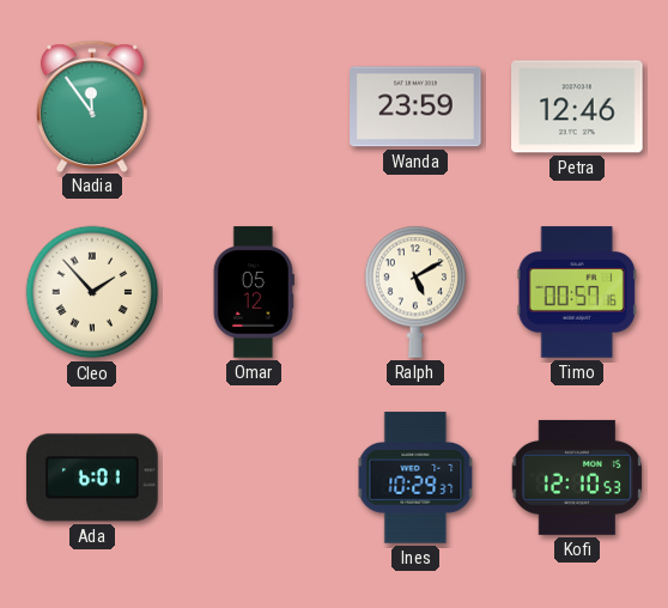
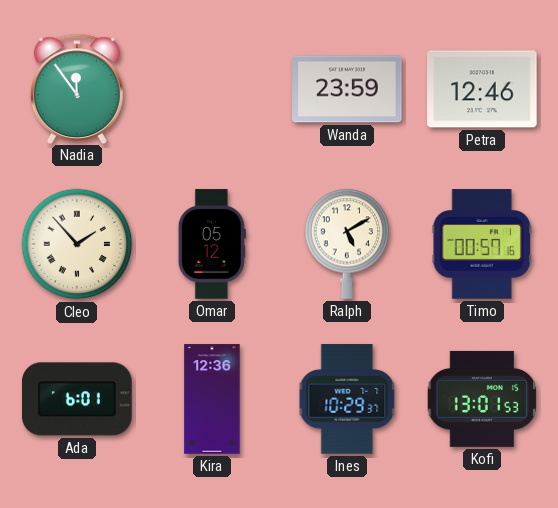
Kira: none -> 12:36 (212, 399)
Kofi: 12:10 -> 13:01 (482, 399)
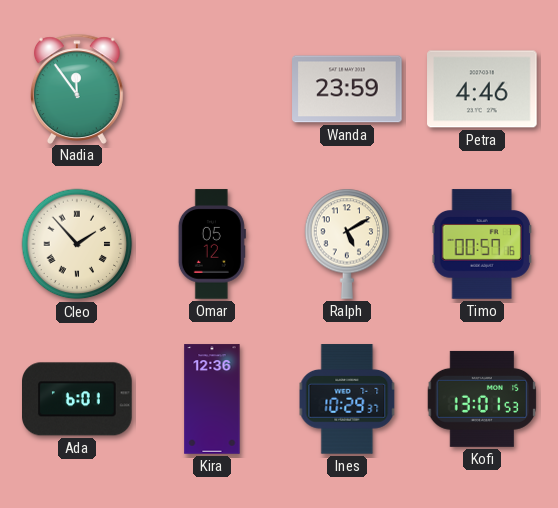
Petra: 12:46 -> 4:46 (482, 89)
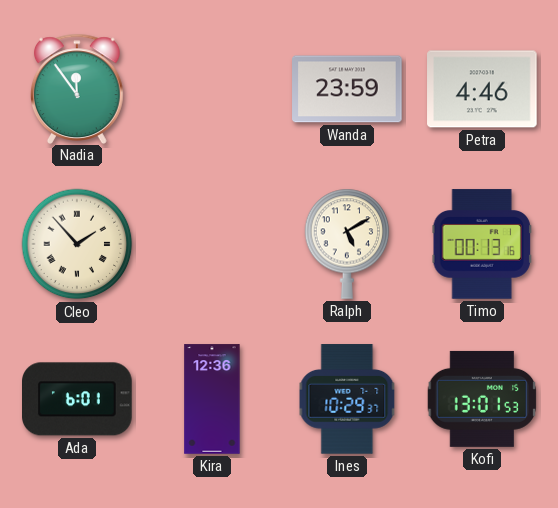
Omar: 05:12 -> none (212, 244)
Timo: 00:57 -> 00:13 (482, 244)
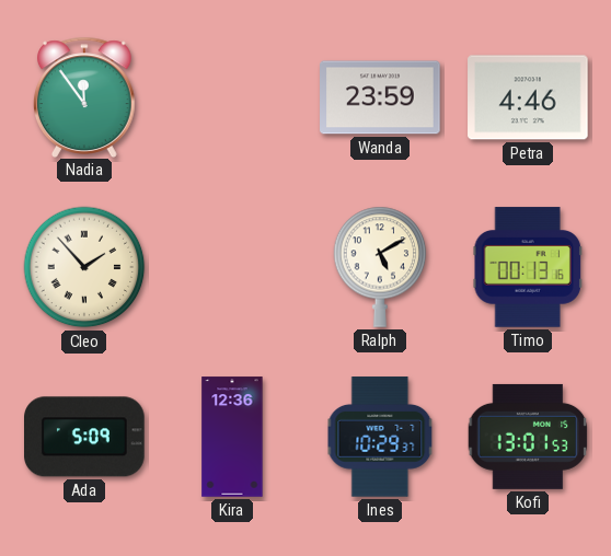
Ada: 6:01 -> 5:09 (85, 437)
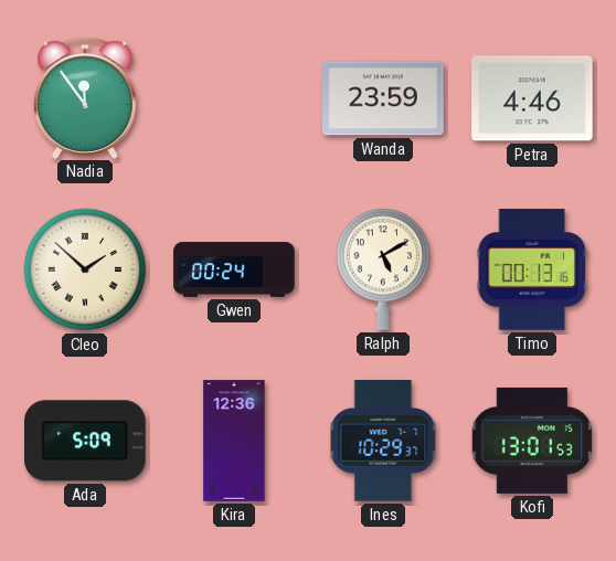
Cleo: 1:53 -> 1:52 (85, 269)
Gwen: none -> 00:24 (234, 269)
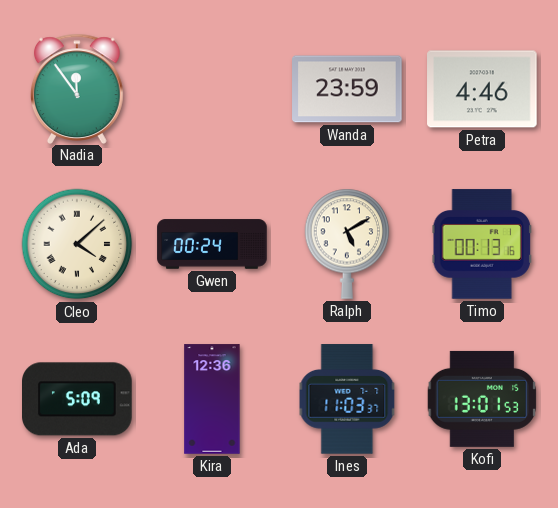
Cleo: 1:52 -> 4:08 (77, 244)
Ines: 10:29 -> 11:03 (347, 399)
